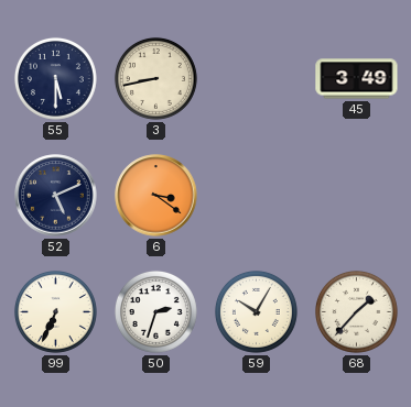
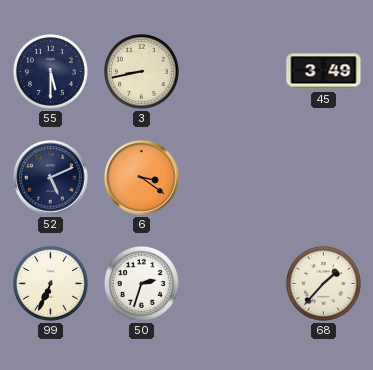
59: 10:05 -> none (256, 311)
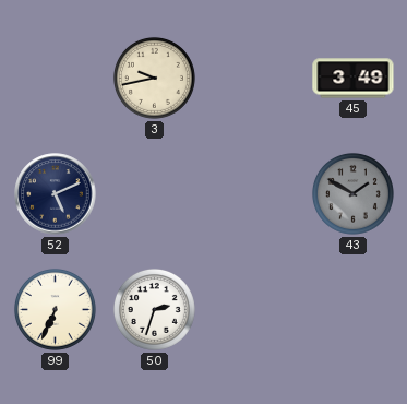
55: 5:30 -> none (50, 71)
3: 8:43 -> 9:43 (154, 78)
6: 3:21 -> none (142, 178)
43: none -> 1:50 (352, 193)
68: 1:37 -> none (323, 283)
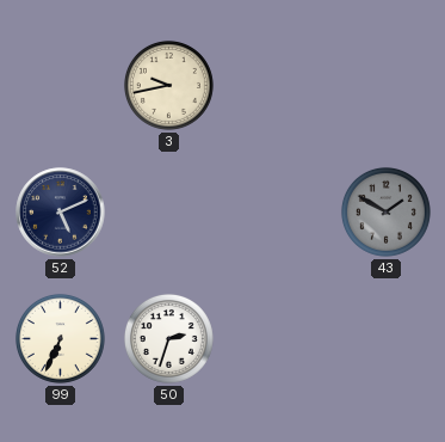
45: 3:49 -> none (354, 79)
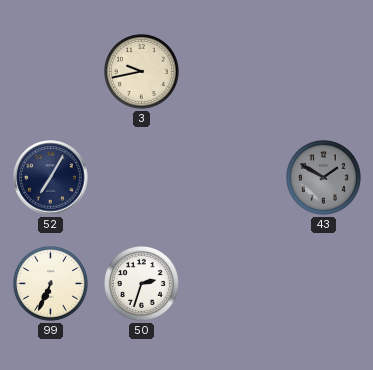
52: 5:11 -> 7:05 (51, 178)
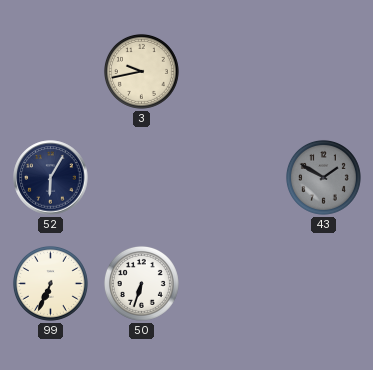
52: 7:05 -> 6:05 (51, 178)
50: 2:33 -> 6:33 (141, 283)
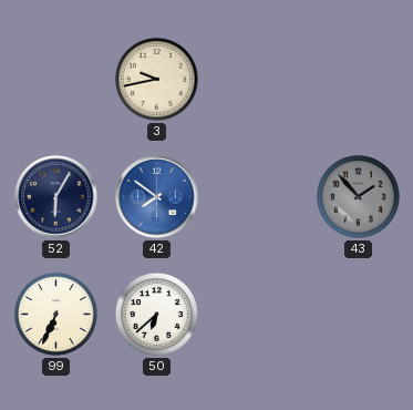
42: none -> 7:51 (157, 197)
43: 1:50 -> 1:53 (358, 196)
50: 6:33 -> 6:38 (156, 314)
